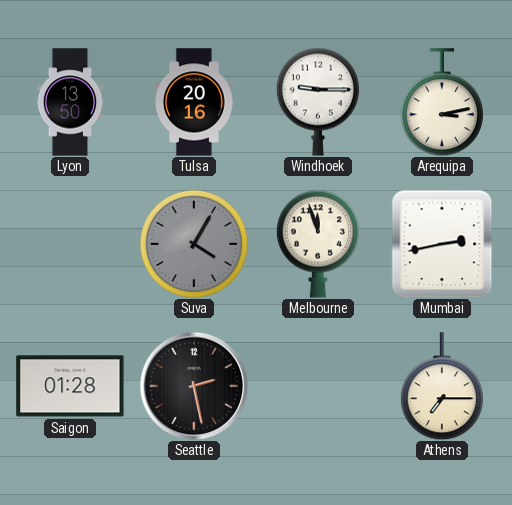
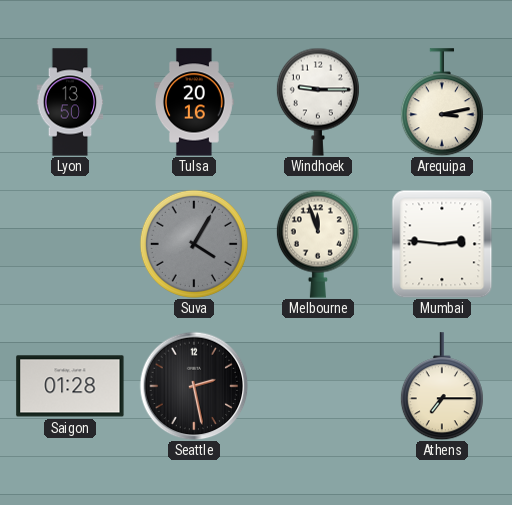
Mumbai: 2:43 -> 2:46 (442, 244)
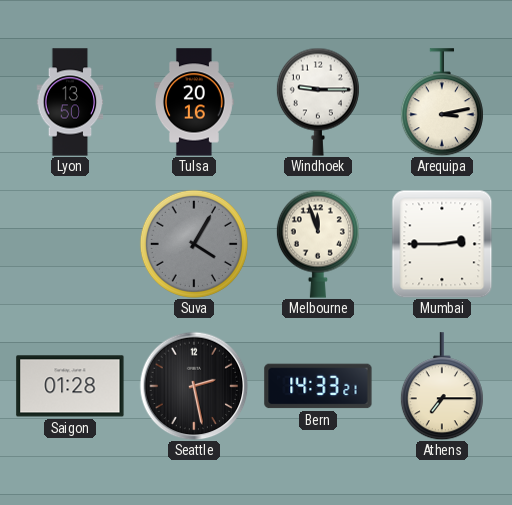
Mumbai: 2:46 -> 2:45 (442, 244)
Bern: none -> 14:33 (318, 386)
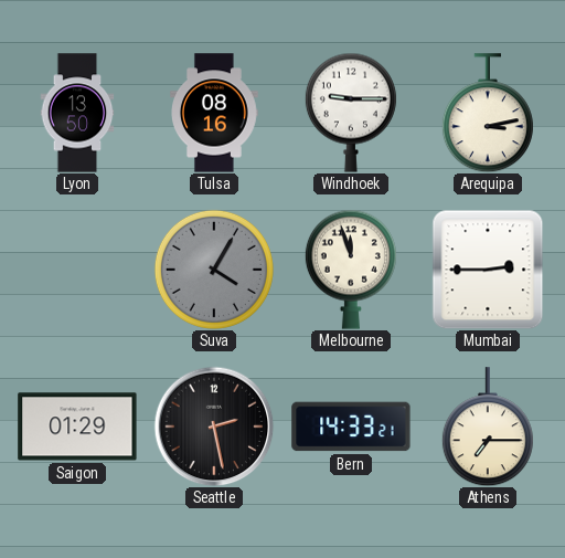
Tulsa: 20:16 -> 08:16 (215, 113)
Saigon: 01:28 -> 01:29 (77, 427)
